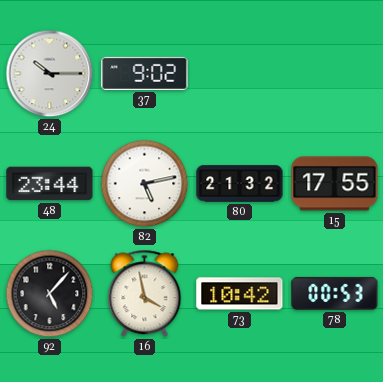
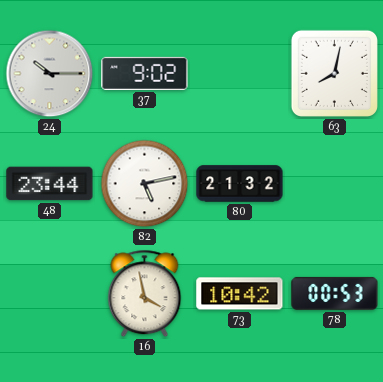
63: none -> 8:02 (334, 73)
15: 17:55 -> none (335, 184)
92: 5:07 -> none (50, 294)
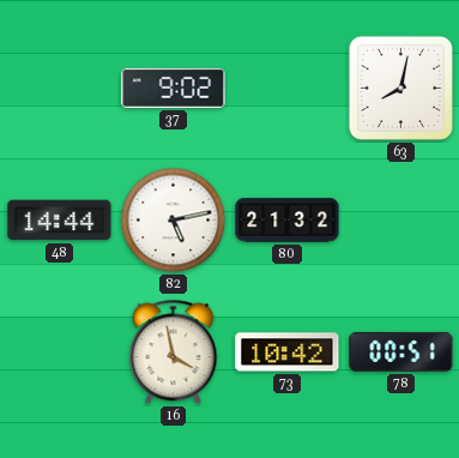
24: 10:15 -> none (50, 74)
48: 23:44 -> 14:44 (60, 221)
78: 00:53 -> 00:51 (401, 351)
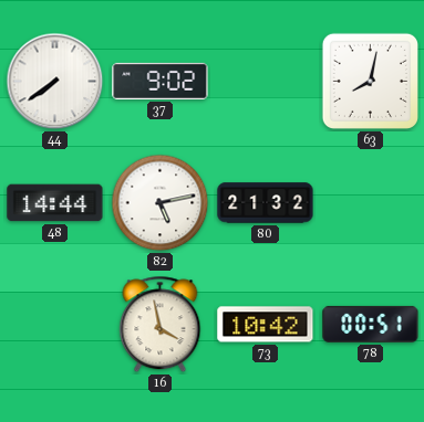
44: none -> 7:39 (55, 82)
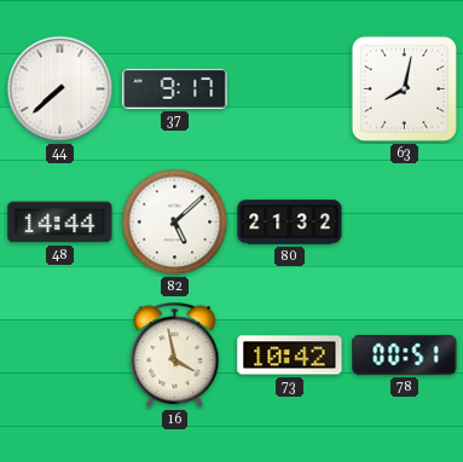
44: 7:39 -> 7:38 (60, 89)
37: 9:02 -> 9:17 (175, 88)
82: 5:13 -> 5:08 (175, 223)
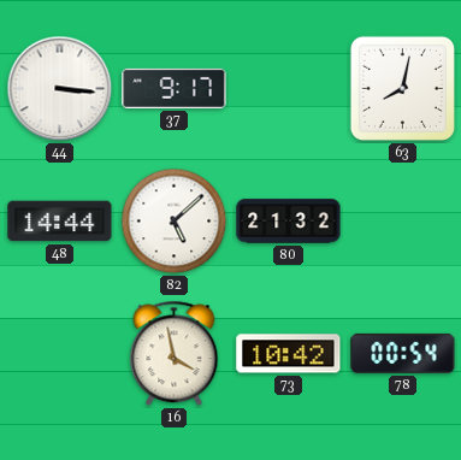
44: 7:38 -> 3:16 (60, 89)
78: 00:51 -> 00:54 (403, 353)
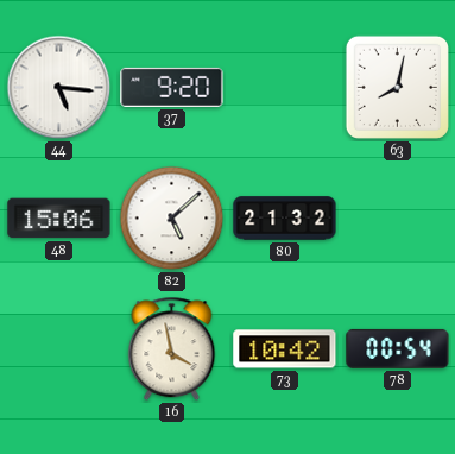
44: 3:16 -> 5:16 (59, 88)
37: 9:17 -> 9:20 (172, 87)
48: 14:44 -> 15:06 (59, 219)
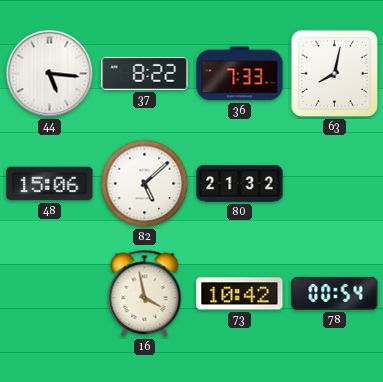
37: 9:20 -> 8:22 (145, 73)
36: none -> 7:33 (240, 74)
